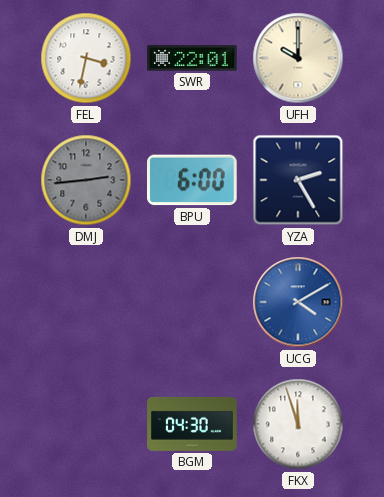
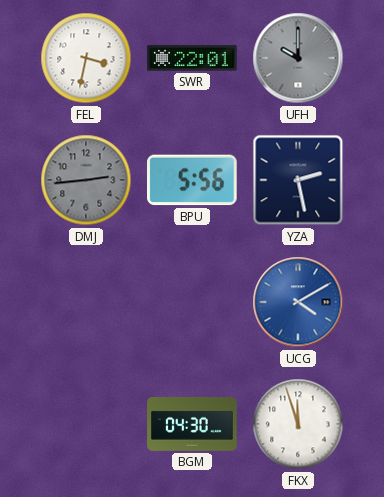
UFH dial: cream -> grey (298, 58)
BPU: 6:00 -> 5:56 (193, 180)
YZA: 2:25 -> 2:28 (298, 180)
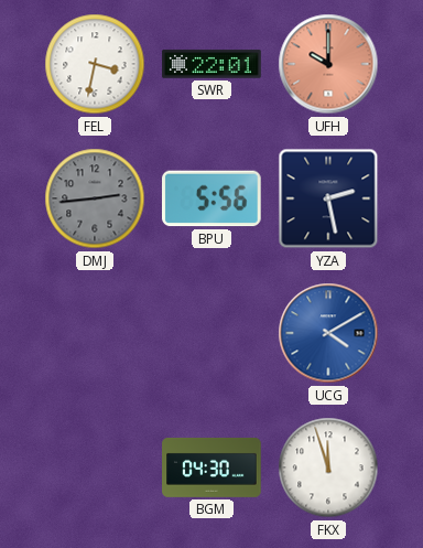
UFH dial: grey -> salmon (328, 64)
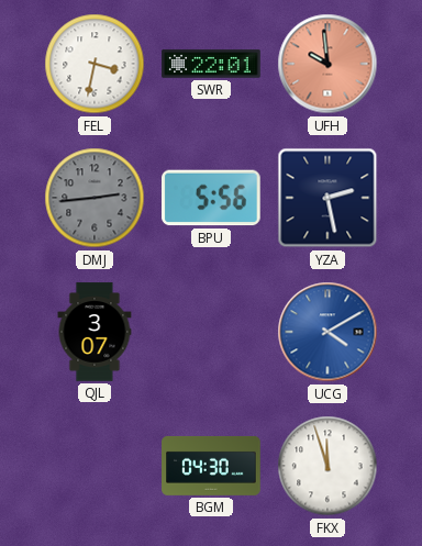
UFH: 10:00 -> 9:59 (327, 64)
QJL: none -> 3:07 (95, 332)
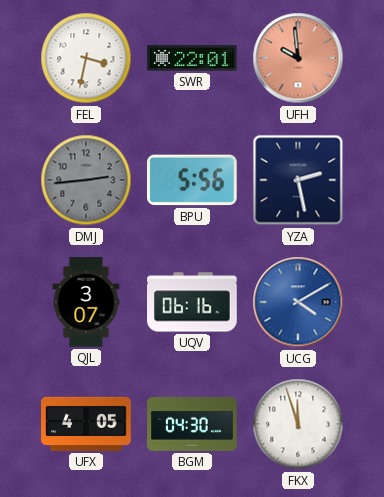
UQV: none -> 06:16 (192, 302)
UFX: none -> 4:05 (86, 424)
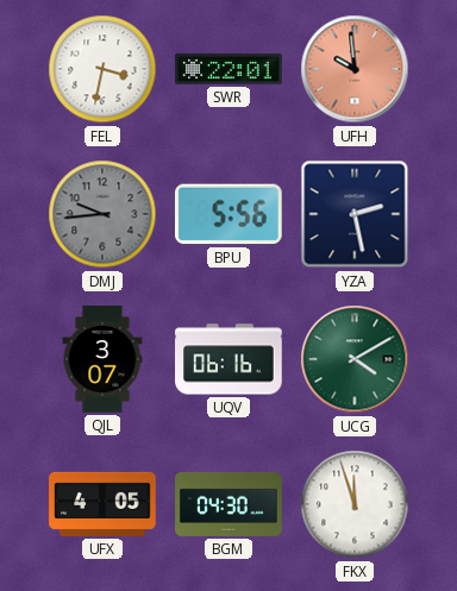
DMJ: 2:44 -> 9:44 (102, 214)
UCG dial: blue -> green (355, 359)
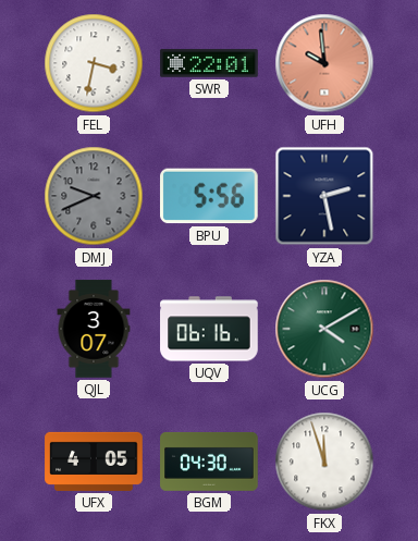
DMJ: 9:44 -> 9:41 (94, 196)
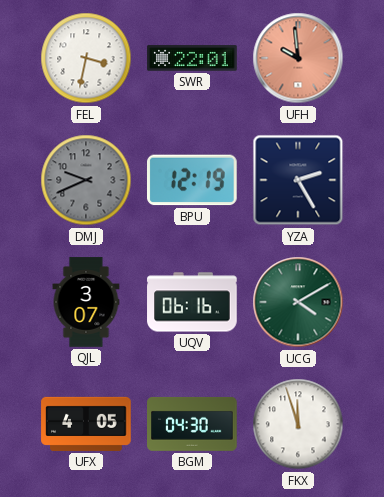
BPU: 5:56 -> 12:19 (193, 180)
YZA: 2:28 -> 2:25 (298, 180)
